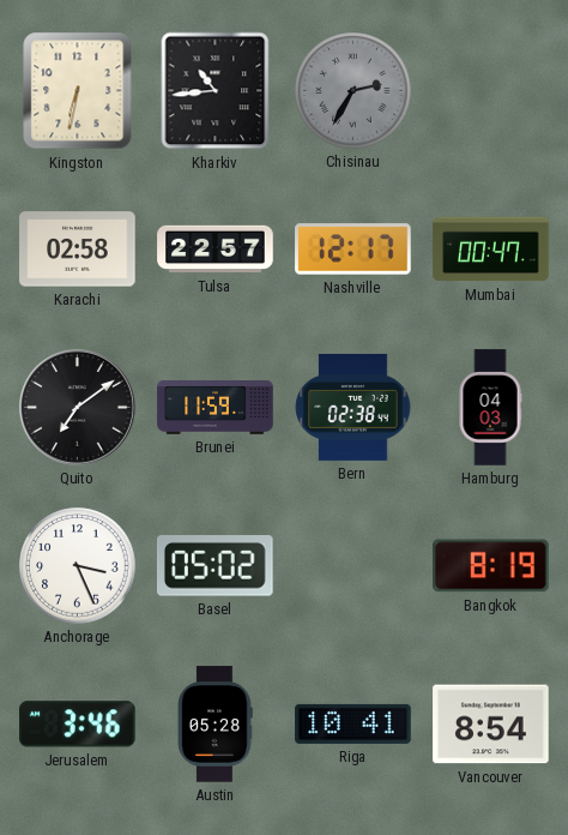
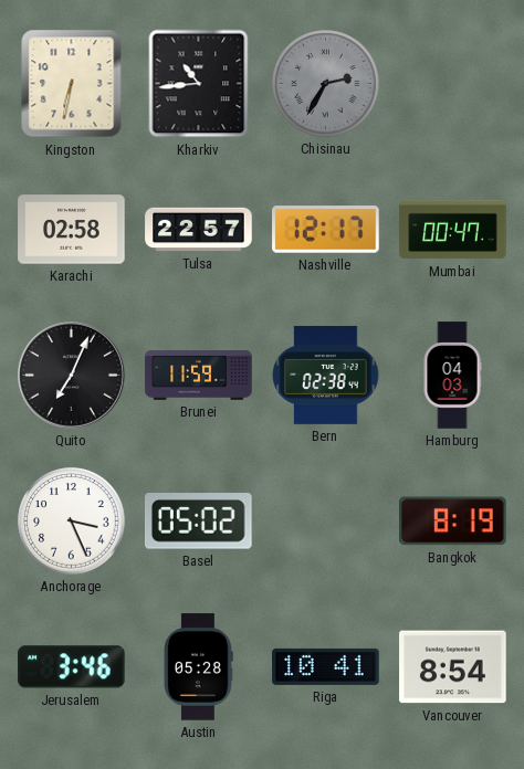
Quito: 7:09 -> 7:04 (71, 375)
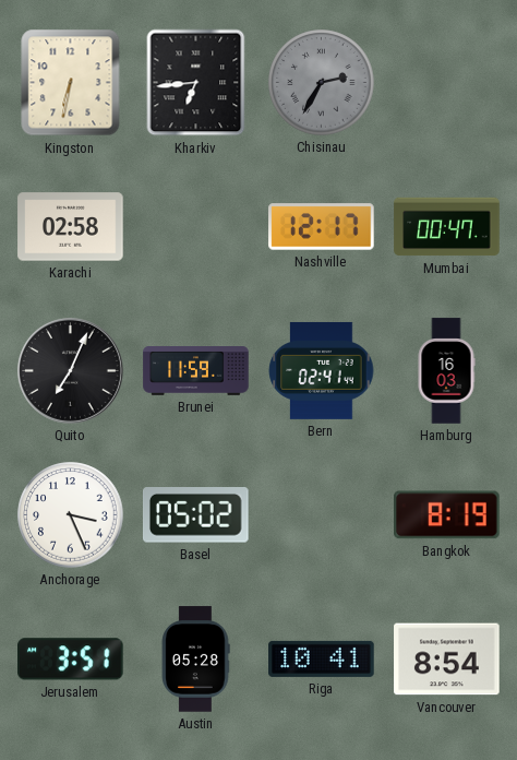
Kharkiv: 10:44 -> 6:44 (196, 83)
Tulsa: 22:57 -> none (199, 230)
Bern: 02:38 -> 02:41 (322, 370)
Hamburg: 04:03 -> 16:03 (446, 371)
Jerusalem: 3:46 -> 3:51 (71, 660)
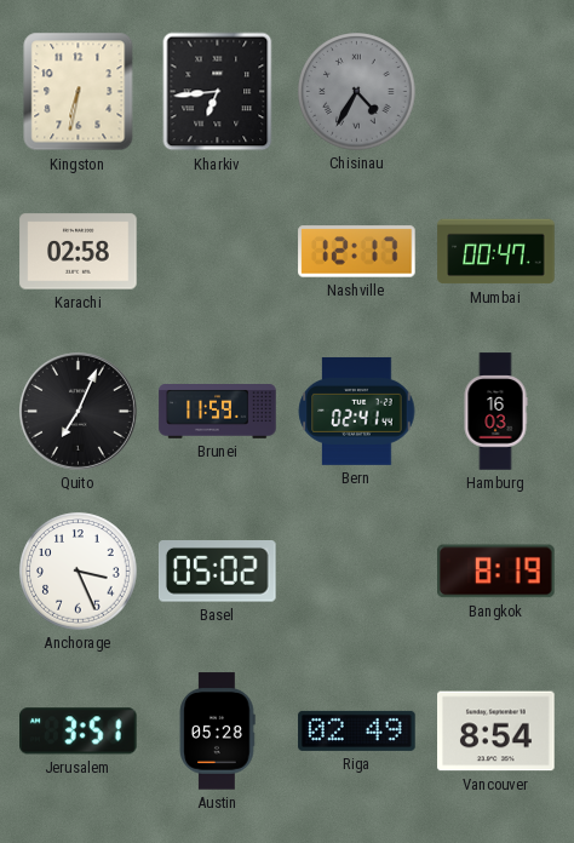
Chisinau: 2:35 -> 4:35 (357, 92)
Riga: 10:41 -> 02:49 (357, 730)
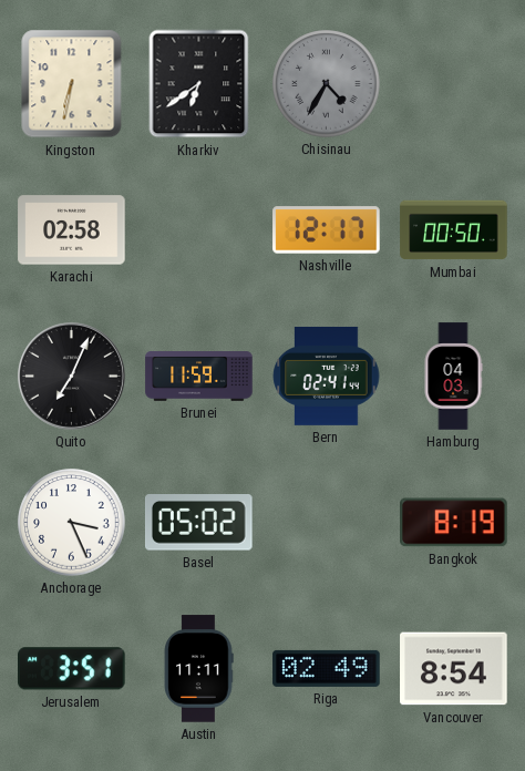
Kharkiv: 6:44 -> 6:39 (199, 84)
Mumbai: 00:47 -> 00:50 (454, 230)
Hamburg: 16:03 -> 04:03 (453, 377)
Austin: 05:28 -> 11:11 (198, 669)
